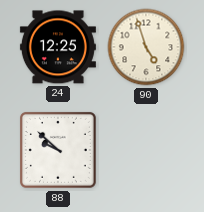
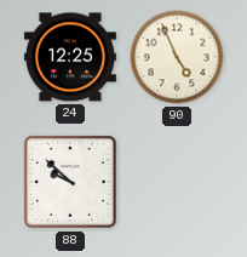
90: 4:57 -> 4:56 (177, 57)
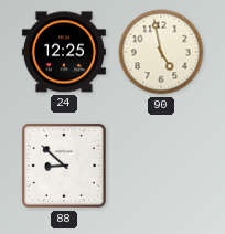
90: 4:56 -> 4:58 (161, 52)
88: 9:52 -> 8:52 (64, 166)
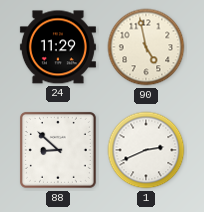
24: 12:25 -> 11:29 (58, 47)
1: none -> 2:41 (146, 150)
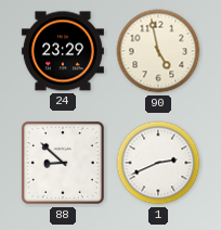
24: 11:29 -> 23:29 (63, 51)
